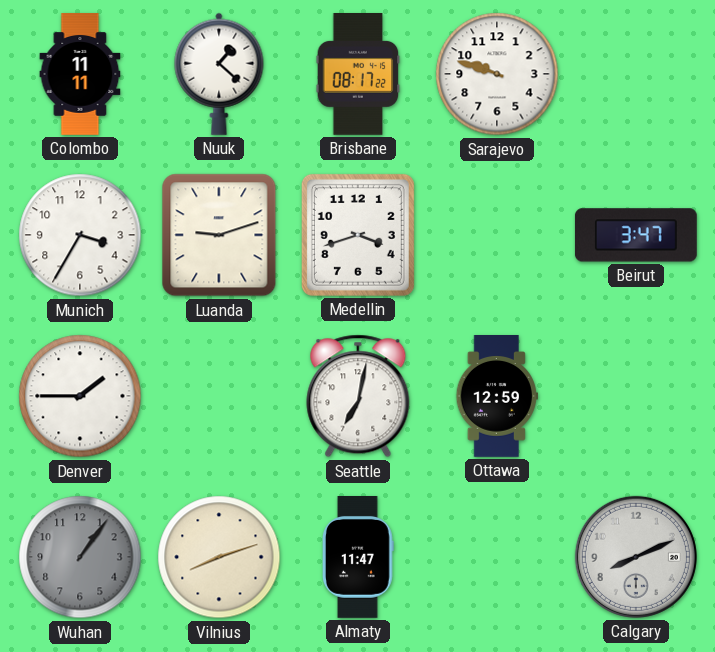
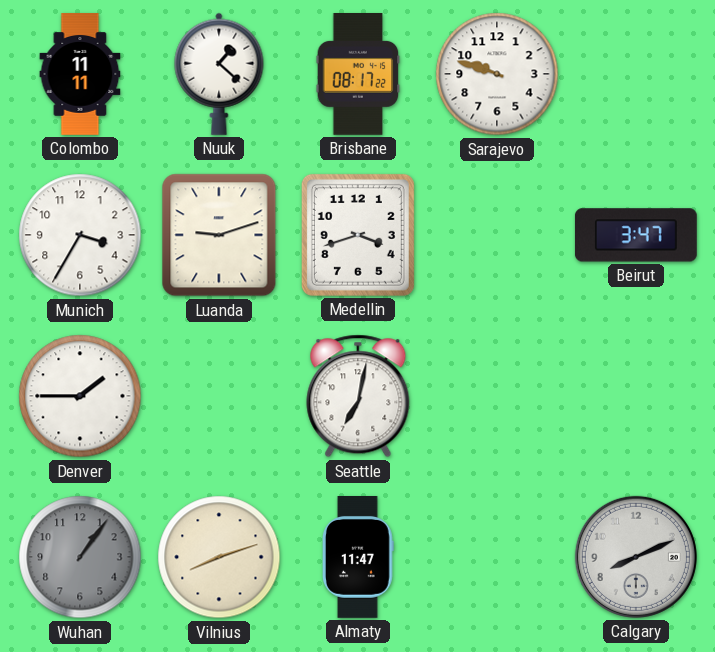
Ottawa: 12:59 -> none (497, 397)
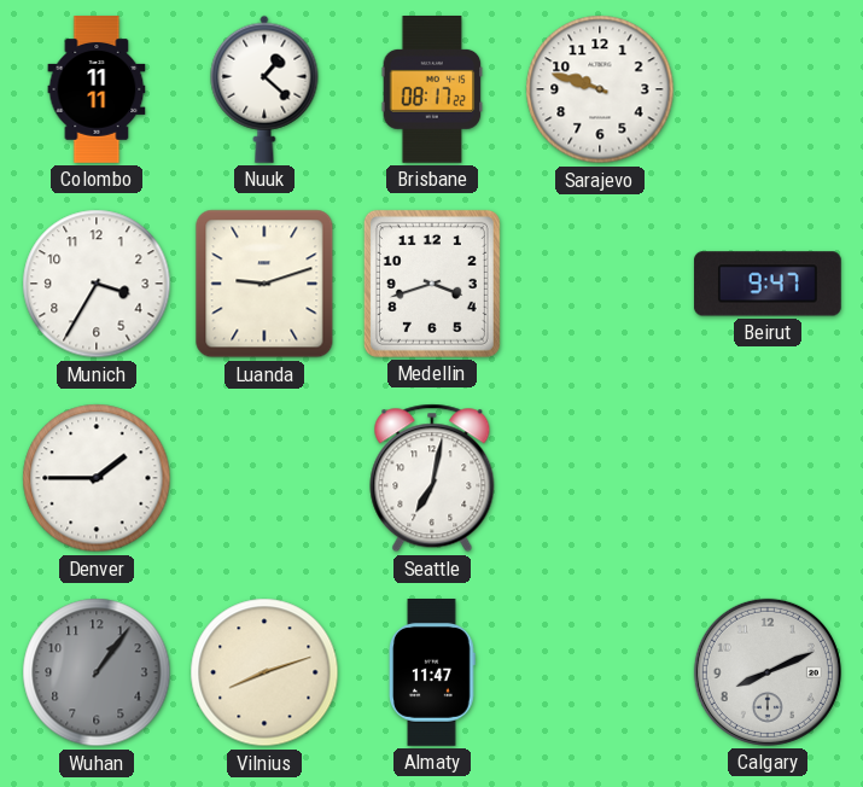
Beirut: 3:47 -> 9:47 (768, 284)
